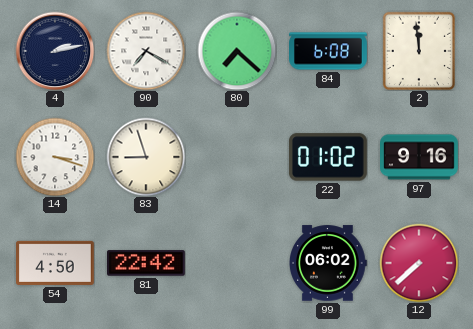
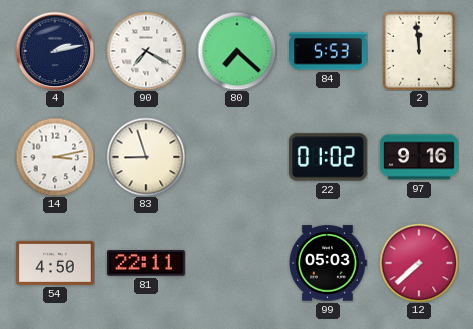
84: 6:08 -> 5:53 (329, 51)
14: 3:18 -> 3:13 (55, 157)
81: 22:42 -> 22:11 (147, 263)
99: 06:02 -> 05:03 (328, 263)
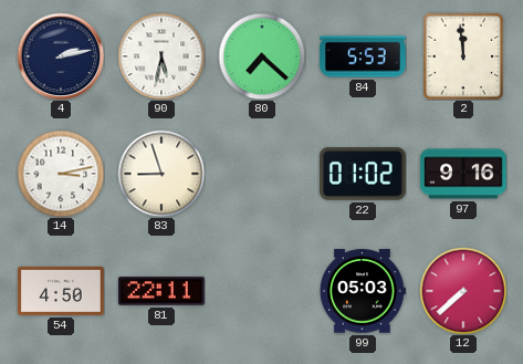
90: 7:20 -> 5:32 (161, 56)
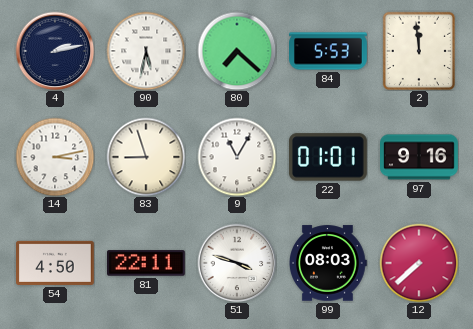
9: none -> 11:05 (237, 157)
22: 01:02 -> 01:01 (328, 157)
51: none -> 3:48 (237, 263)
99: 05:03 -> 08:03 (328, 263)
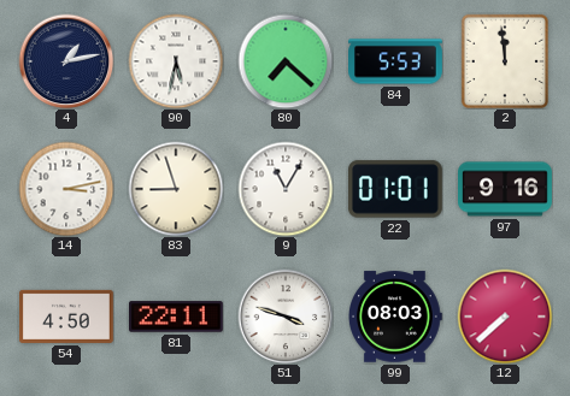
4: 2:13 -> 1:13 (66, 61)
